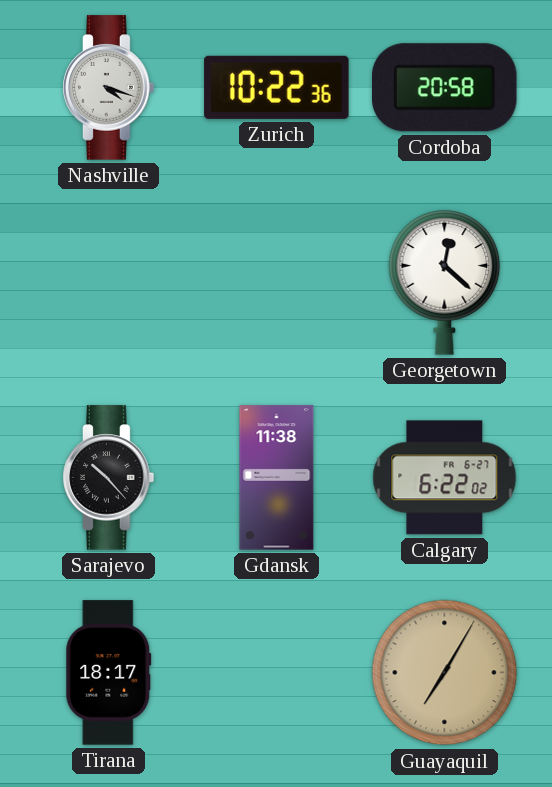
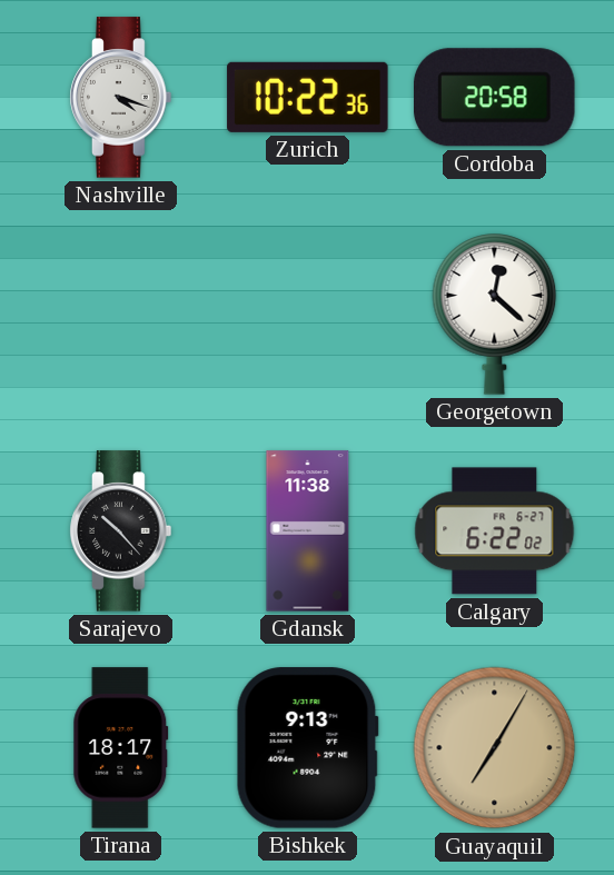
Bishkek: none -> 9:13 (307, 748)
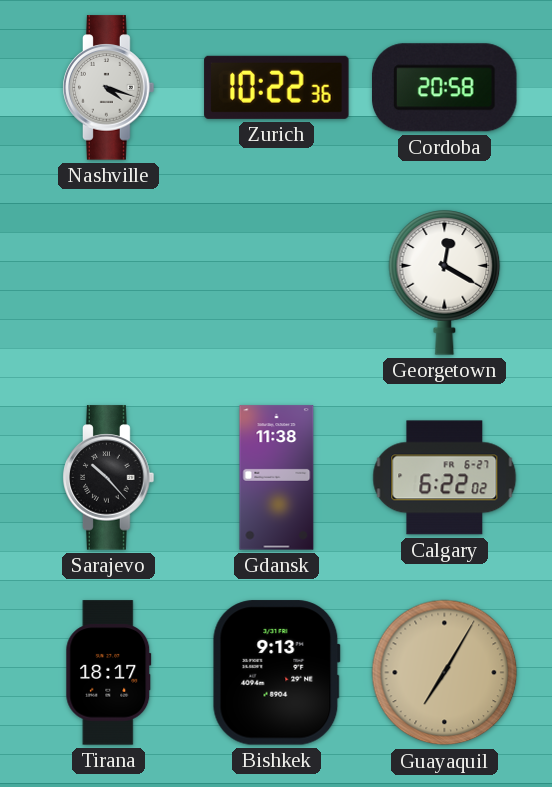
Georgetown: 12:22 -> 12:20 (445, 283)
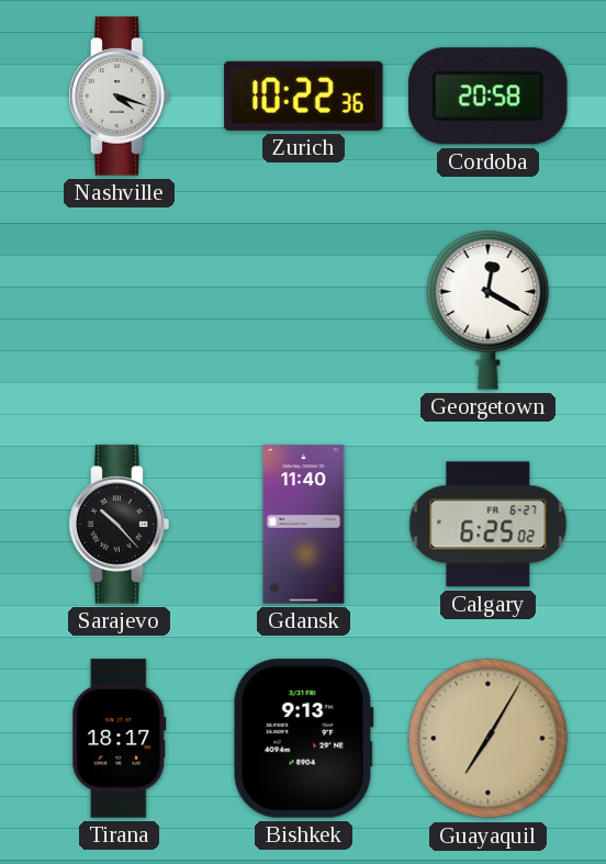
Gdansk: 11:38 -> 11:40 (304, 525)
Calgary: 6:22 -> 6:25 (489, 525)
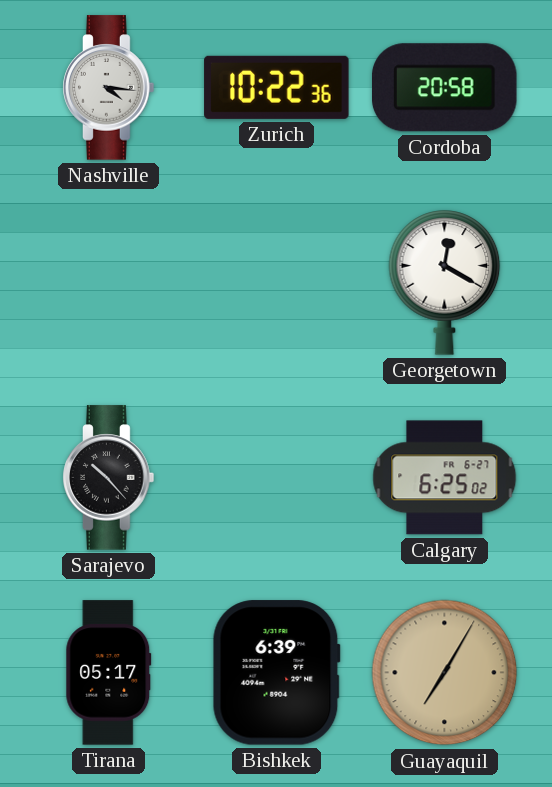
Nashville: 4:18 -> 4:16 (109, 88)
Gdansk: 11:40 -> none (304, 525)
Tirana: 18:17 -> 05:17 (109, 673)
Bishkek: 9:13 -> 6:39 (276, 673)
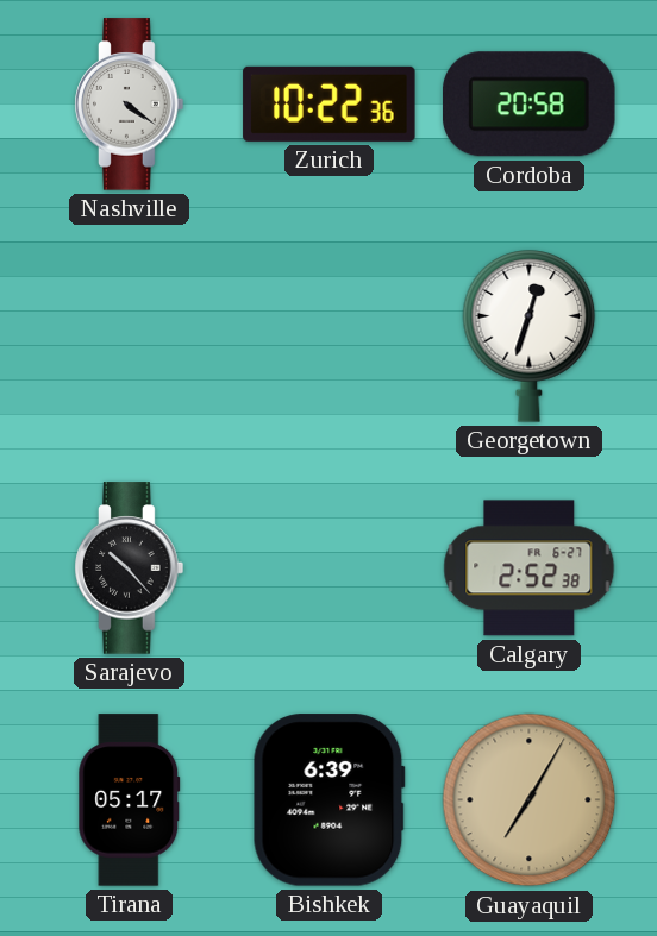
Nashville: 4:16 -> 4:21 (130, 105)
Georgetown: 12:20 -> 12:33 (530, 337)
Calgary: 6:25 -> 2:52 (530, 568)
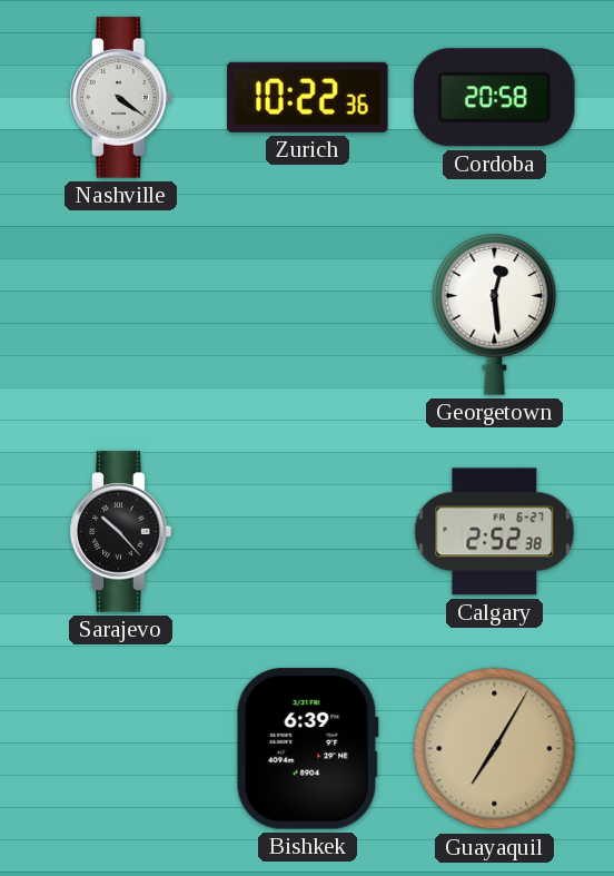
Georgetown: 12:33 -> 12:29 (495, 315)
Tirana: 05:17 -> none (130, 800)
